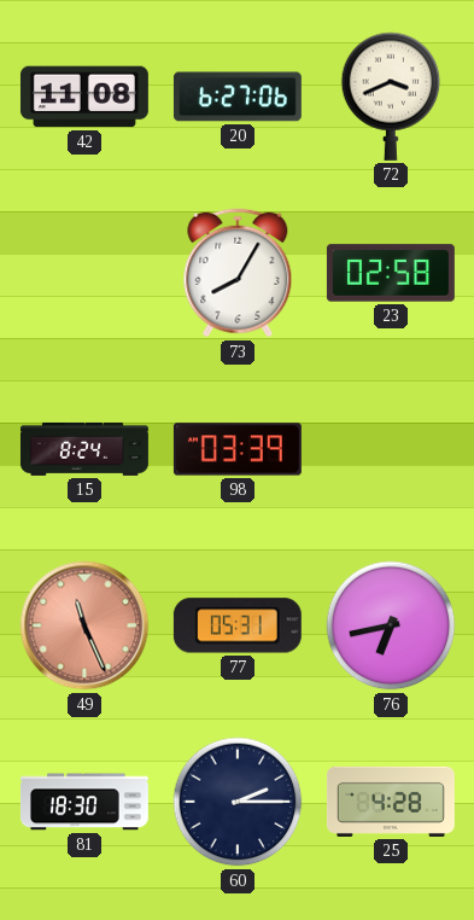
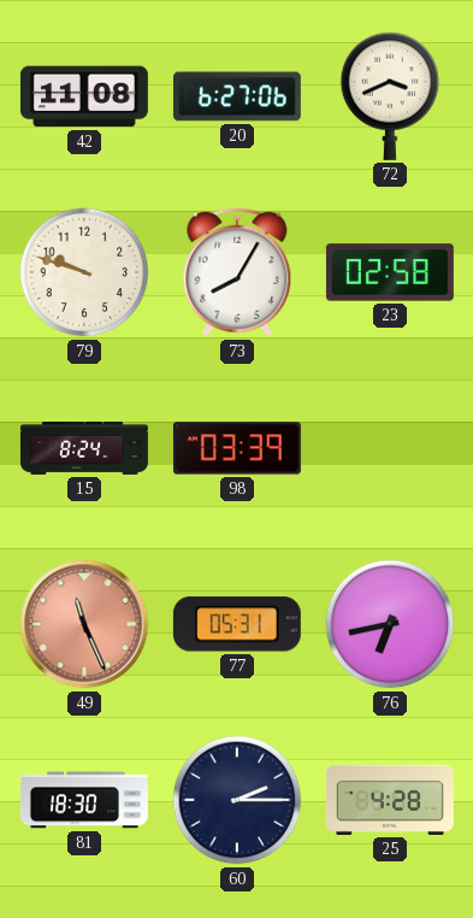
79: none -> 9:48 (84, 272)
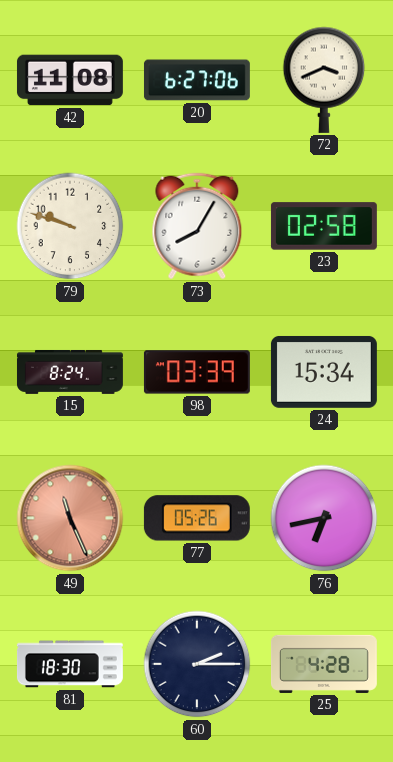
24: none -> 15:34 (324, 372)
77: 05:31 -> 05:26 (197, 518)
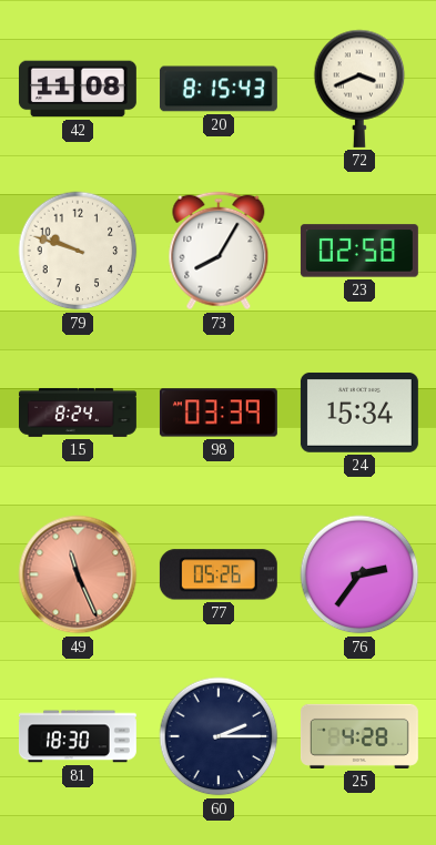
20: 6:27 -> 8:15 (219, 89)
76: 6:43 -> 2:36 (359, 574)
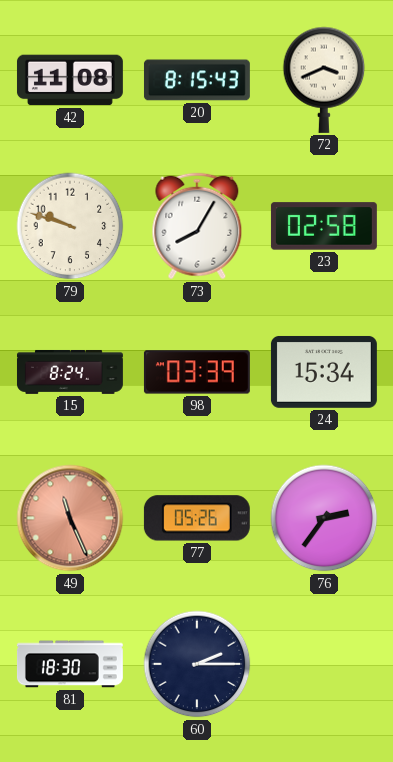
25: 4:28 -> none (359, 736)
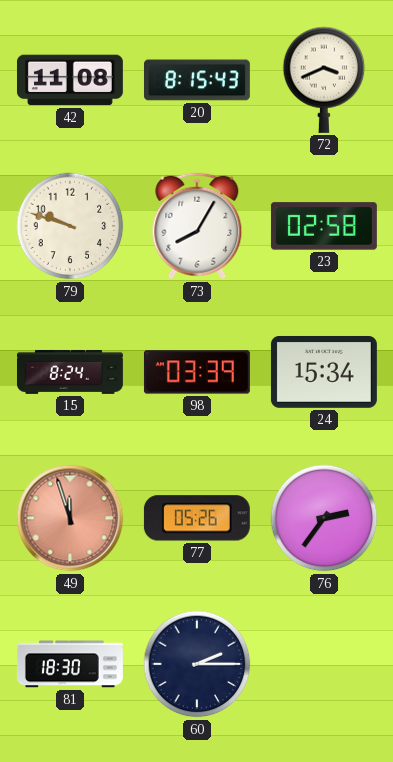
49: 11:26 -> 11:57 (70, 518)
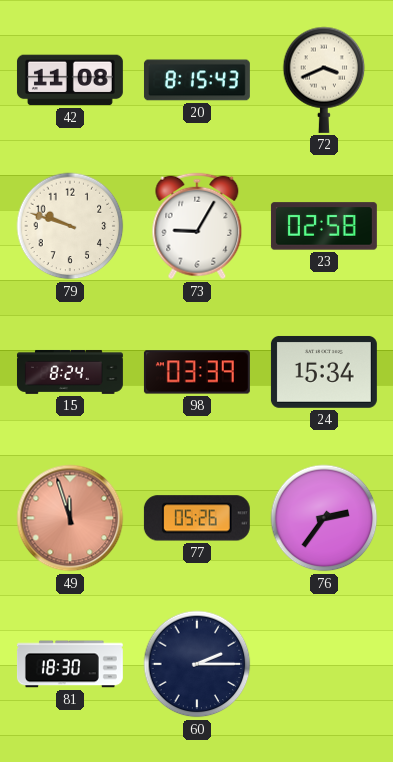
73: 8:05 -> 9:05 (197, 226)
